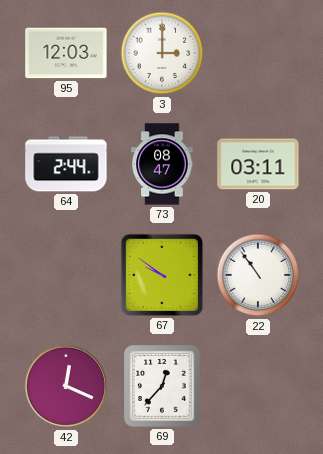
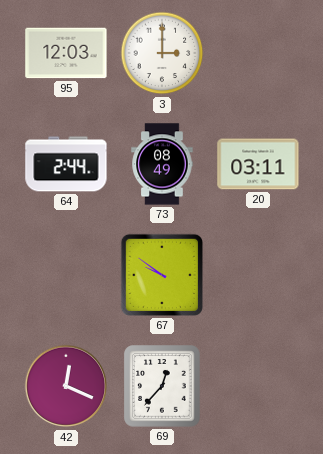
73: 08:47 -> 08:49 (162, 164)
22: 10:54 -> none (258, 275)
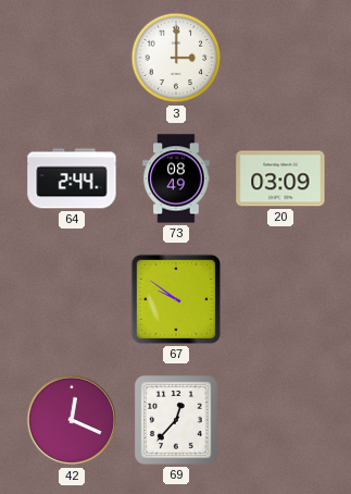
95: 12:03 -> none (66, 53)
20: 03:11 -> 03:09 (280, 178)
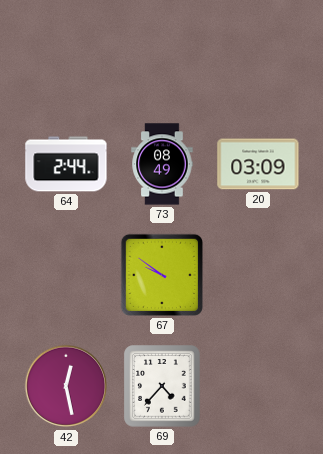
3: 3:00 -> none (176, 58)
42: 12:19 -> 12:28 (66, 386)
69: 12:37 -> 4:37 (162, 386)
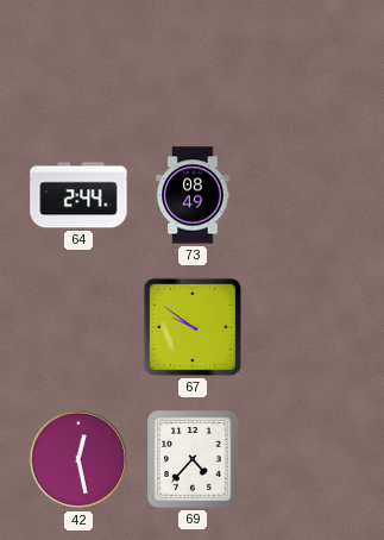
20: 03:09 -> none (258, 164)
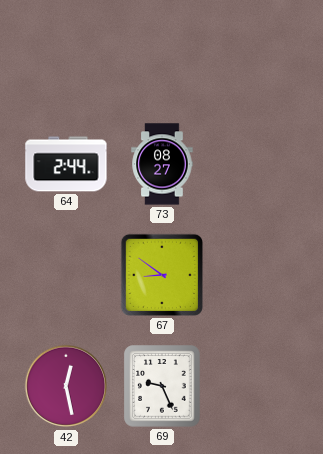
73: 08:49 -> 08:27 (162, 164)
67: 9:51 -> 8:51 (162, 275)
69: 4:37 -> 9:26 (162, 386)
